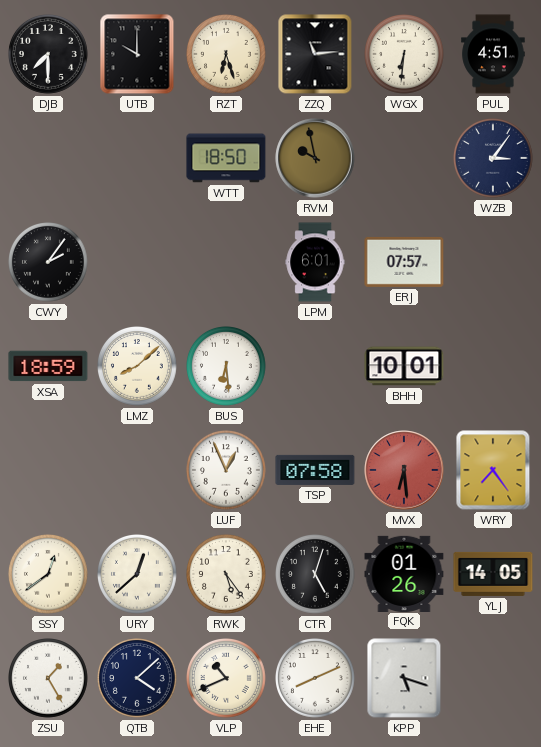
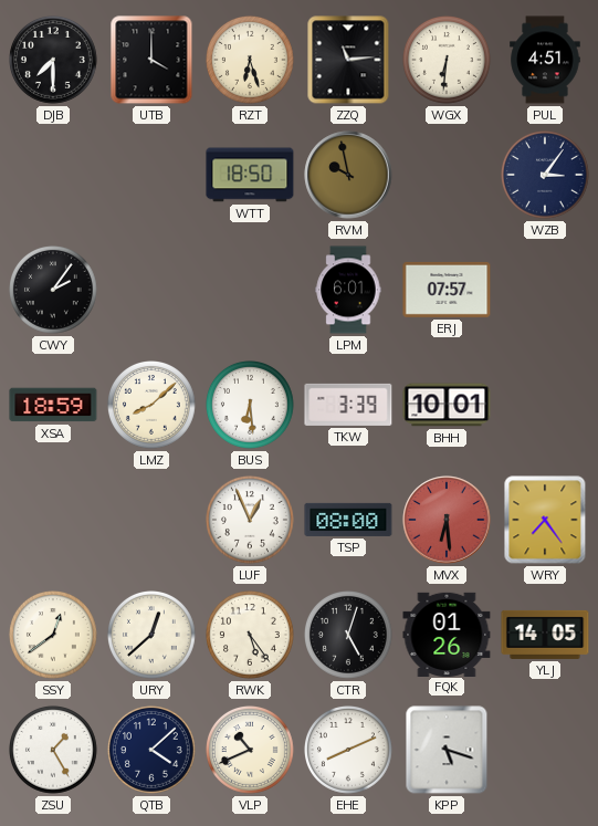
UTB: 10:00 -> 4:00 (151, 60)
TKW: none -> 3:39 (348, 405)
TSP: 07:58 -> 08:00 (348, 520)
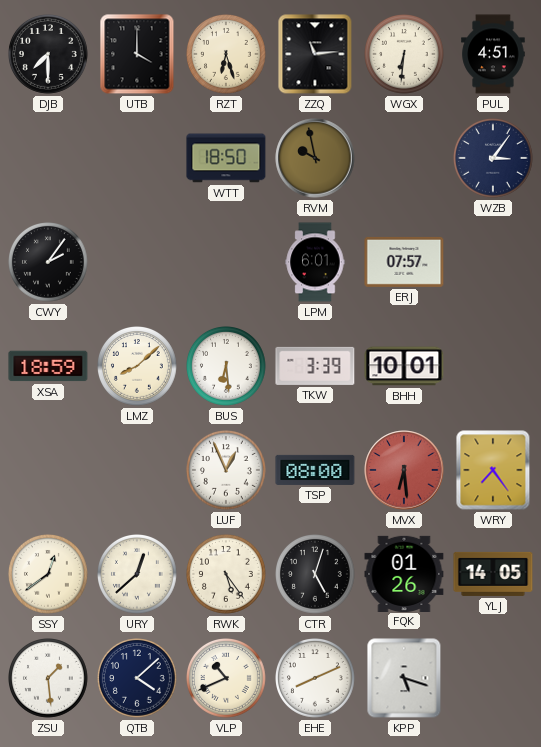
ZSU: 1:25 -> 1:29 (49, 679)
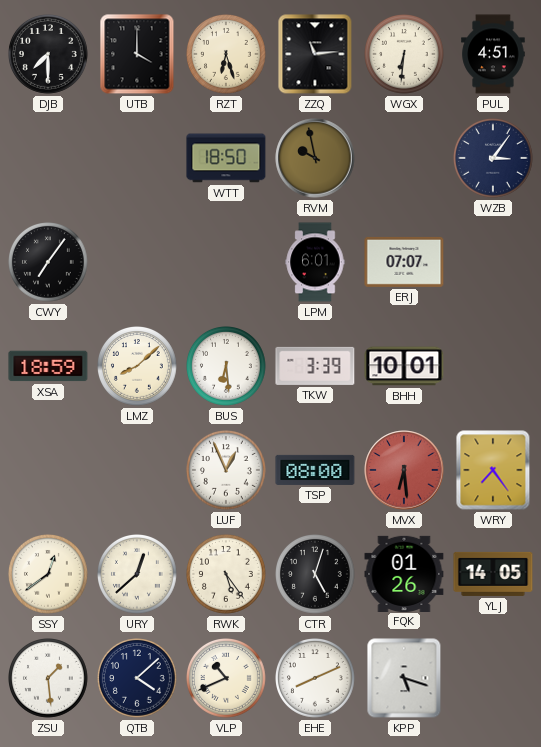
CWY: 2:06 -> 7:06 (49, 263)
ERJ: 07:57 -> 07:07 (404, 262)
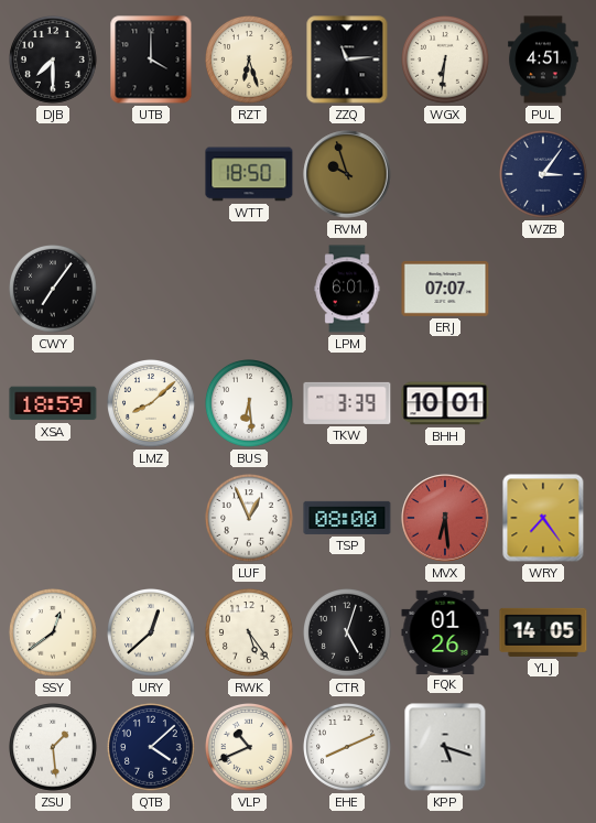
RVM: 9:58 -> 9:57 (347, 174)
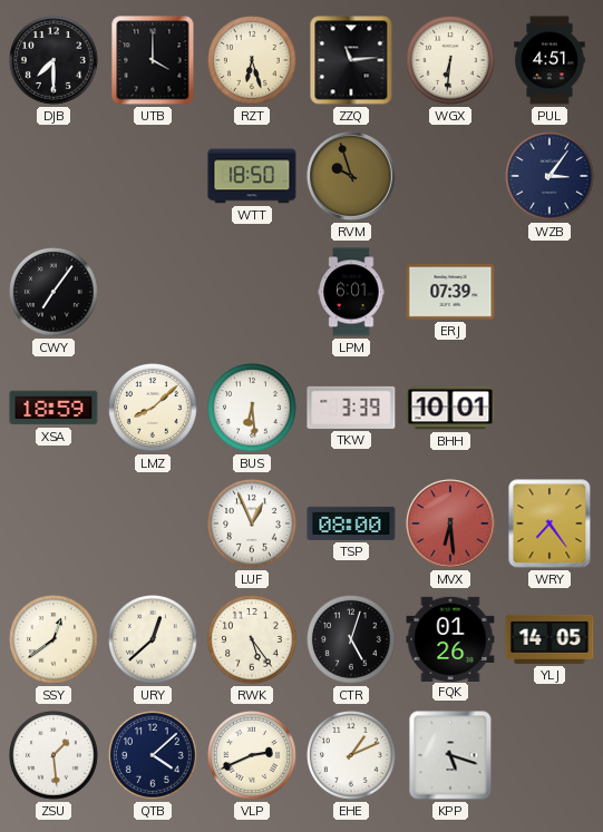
ERJ: 07:07 -> 07:39 (450, 292)
VLP: 10:41 -> 2:41 (253, 756)
EHE: 8:11 -> 1:11 (352, 756)
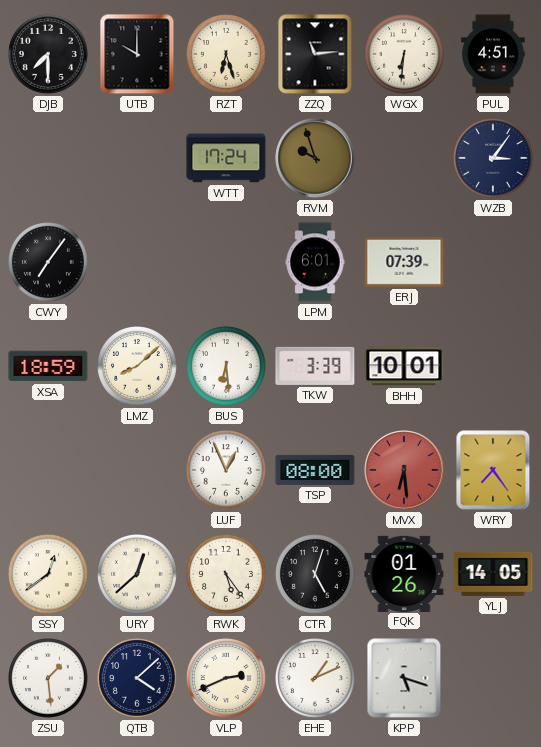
UTB: 4:00 -> 10:00 (137, 54)
WTT: 18:50 -> 17:24 (226, 158)
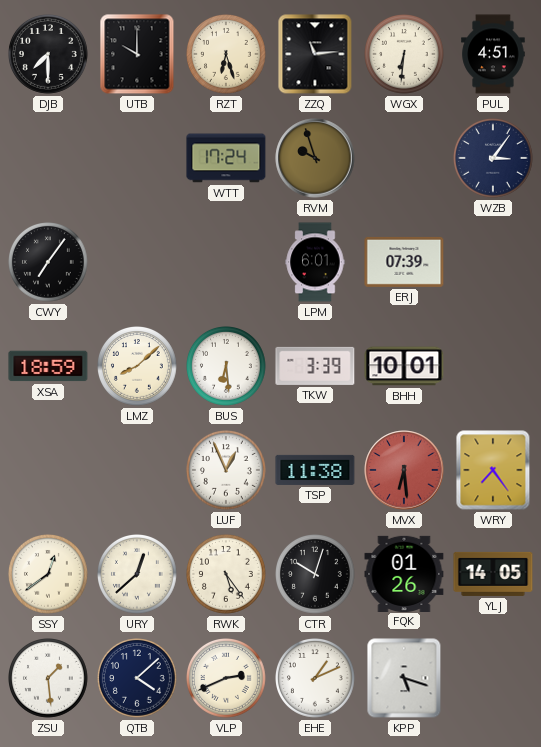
TSP: 08:00 -> 11:38 (315, 470)
CTR: 5:03 -> 10:03 (316, 575)
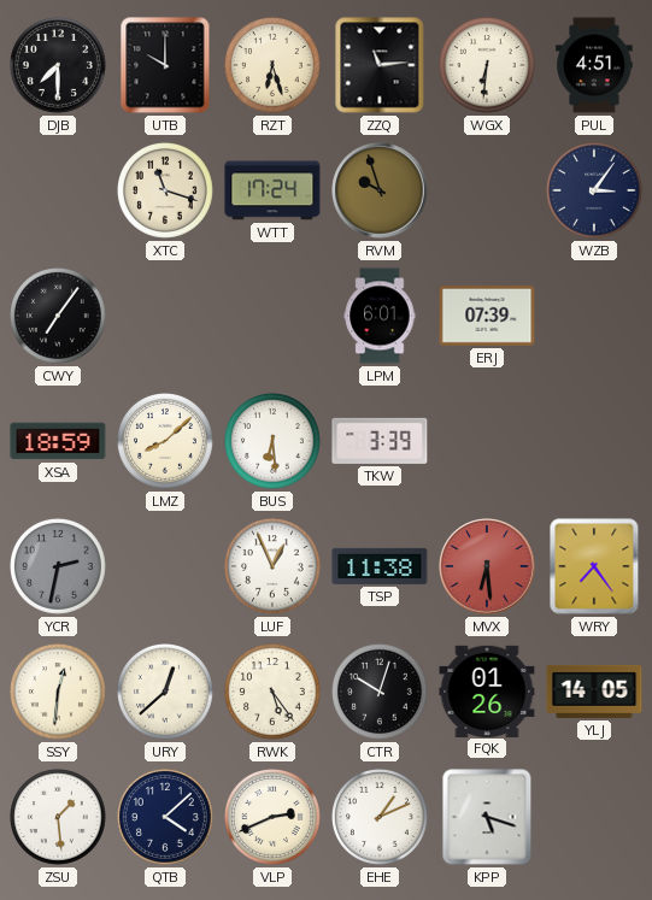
XTC: none -> 11:18 (166, 192)
BHH: 10:01 -> none (404, 366)
YCR: none -> 2:32 (59, 567)
SSY: 12:39 -> 12:31 (59, 693)
